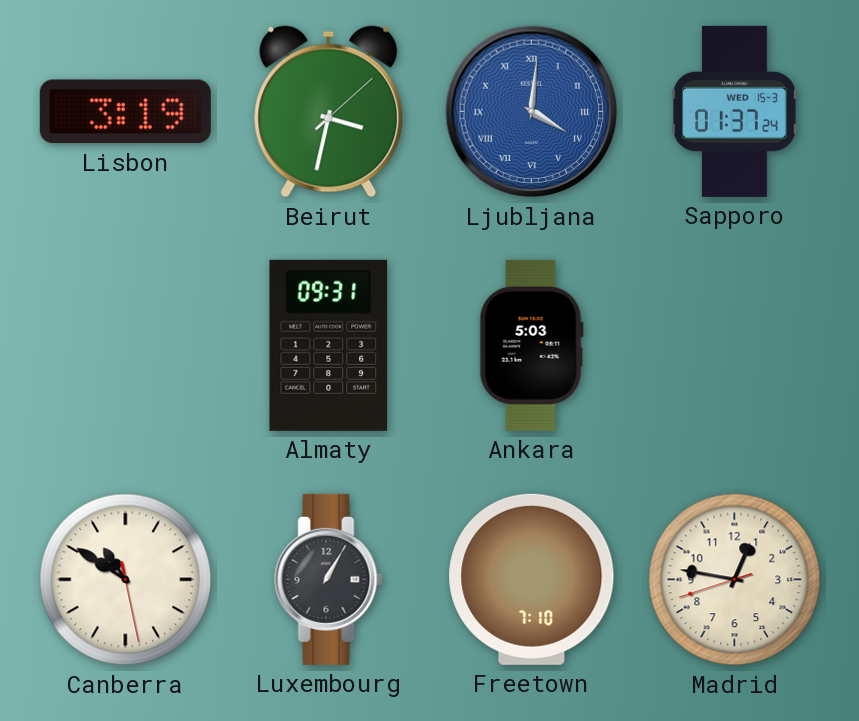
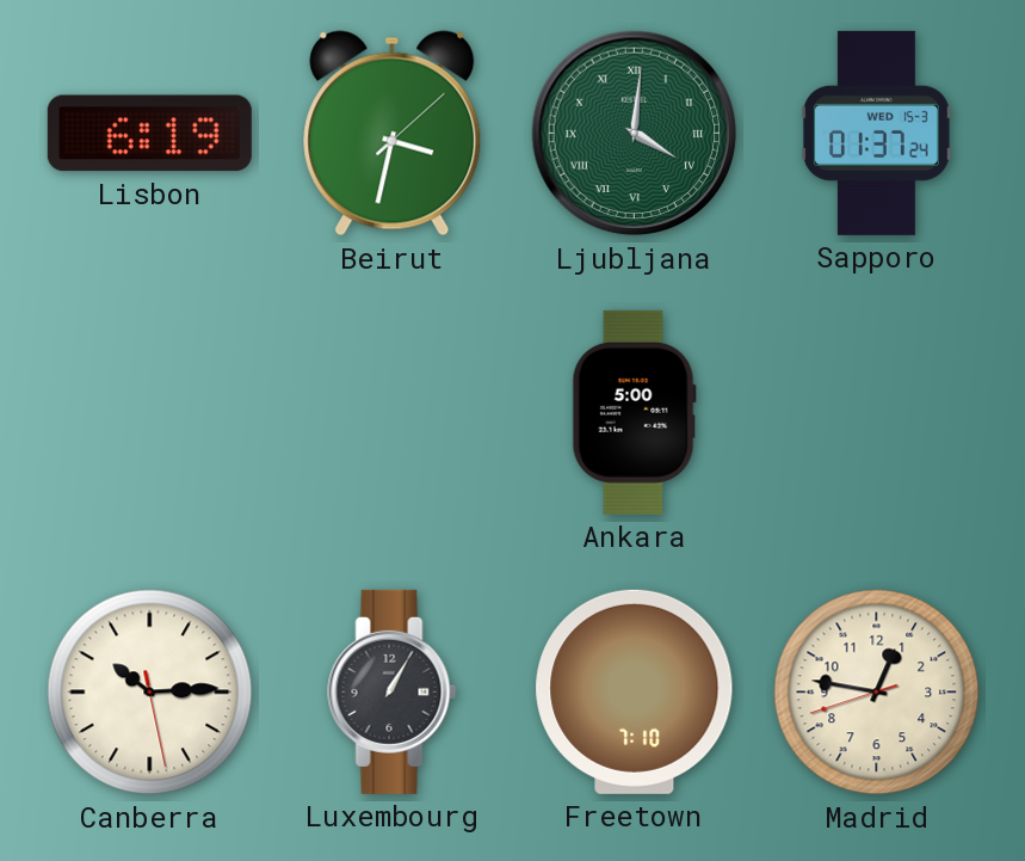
Lisbon: 3:19 -> 6:19 (149, 134)
Ljubljana dial: blue -> green (635, 134)
Almaty: 09:31 -> none (329, 345)
Ankara: 5:03 -> 5:00 (634, 412)
Canberra: 10:50 -> 10:14 (150, 693)
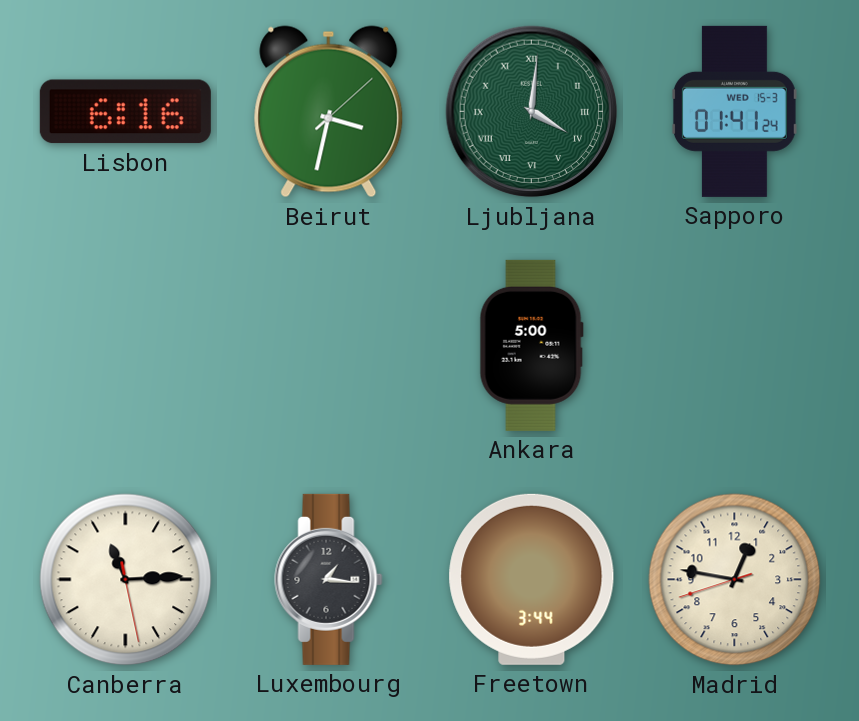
Lisbon: 6:19 -> 6:16 (125, 112)
Sapporo: 01:37 -> 01:41 (734, 111)
Canberra: 10:14 -> 11:14 (126, 580)
Luxembourg: 1:05 -> 1:16 (329, 579)
Freetown: 7:10 -> 3:44 (532, 579)
